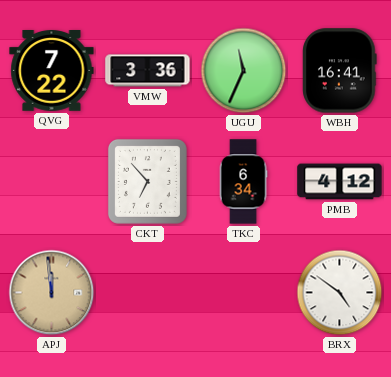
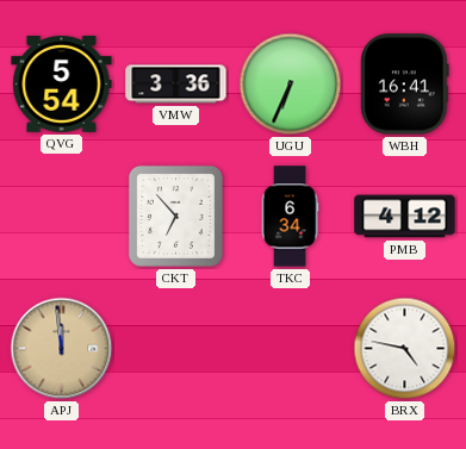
QVG: 7:22 -> 5:54 (62, 85)
UGU: 11:34 -> 6:34 (291, 85)
BRX: 4:51 -> 4:47 (405, 349)
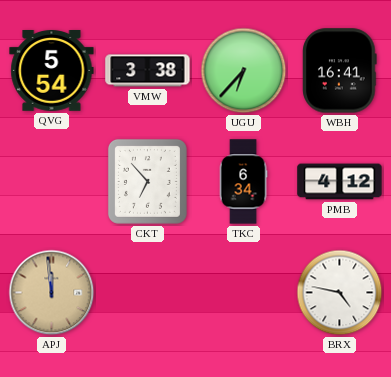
VMW: 3:36 -> 3:38 (148, 71)
UGU: 6:34 -> 6:37 (244, 71)
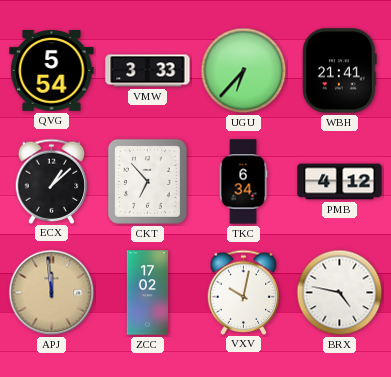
VMW: 3:38 -> 3:33 (148, 71)
WBH: 16:41 -> 21:41 (340, 71)
ECX: none -> 1:08 (52, 181)
ZCC: none -> 17:02 (148, 293)
VXV: none -> 10:02 (244, 292)
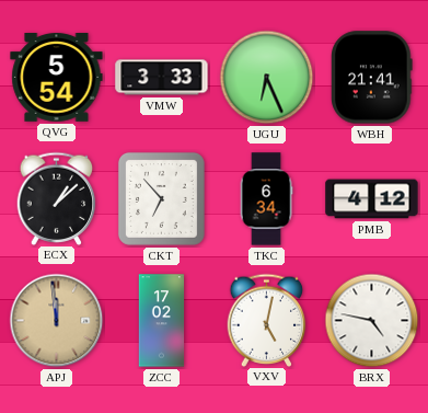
UGU: 6:37 -> 6:26 (267, 78)
VXV: 10:02 -> 5:02 (267, 320)
